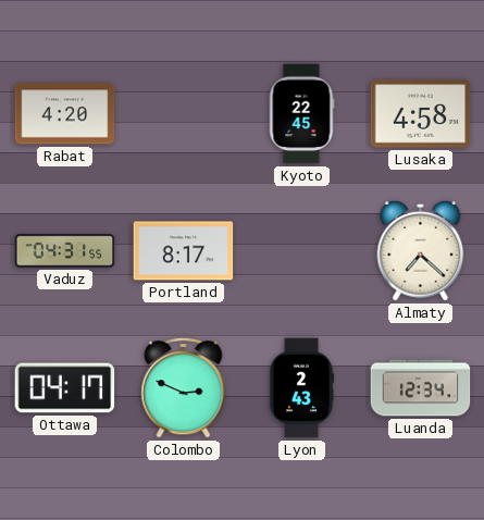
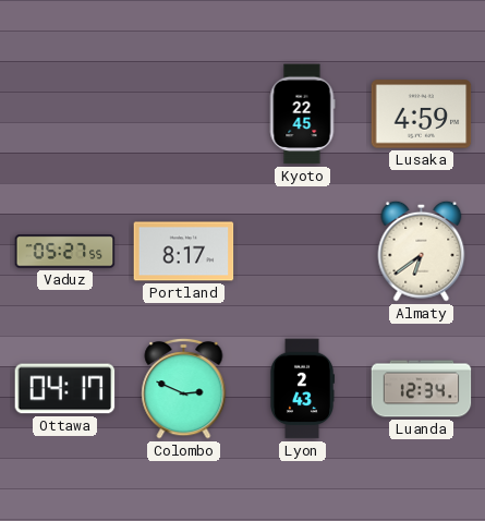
Rabat: 4:20 -> none (65, 114)
Lusaka: 4:58 -> 4:59 (422, 114)
Vaduz: 04:31 -> 05:27 (65, 252)
Almaty: 7:22 -> 6:39 (422, 251)
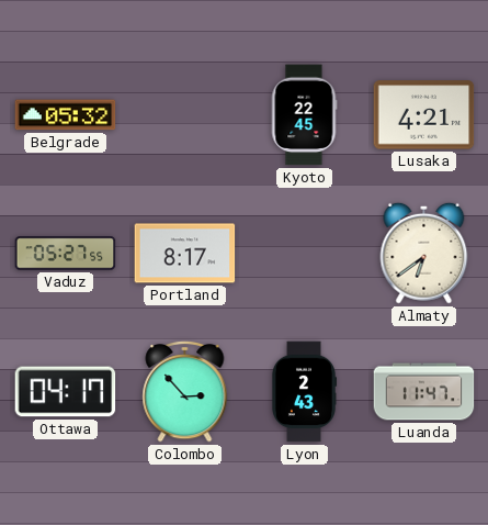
Belgrade: none -> 05:32 (66, 115)
Lusaka: 4:59 -> 4:21 (424, 115)
Colombo: 2:49 -> 2:53 (185, 391)
Luanda: 12:34 -> 11:47 (424, 392)
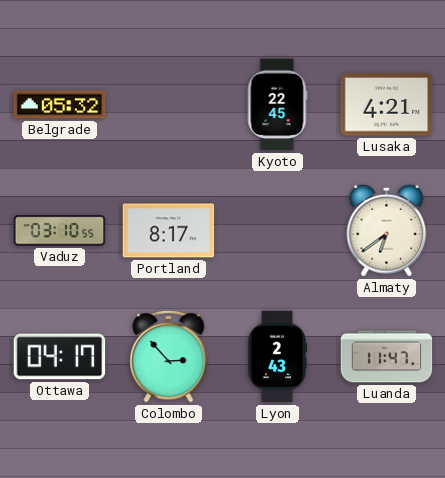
Vaduz: 05:27 -> 03:10 (60, 231)
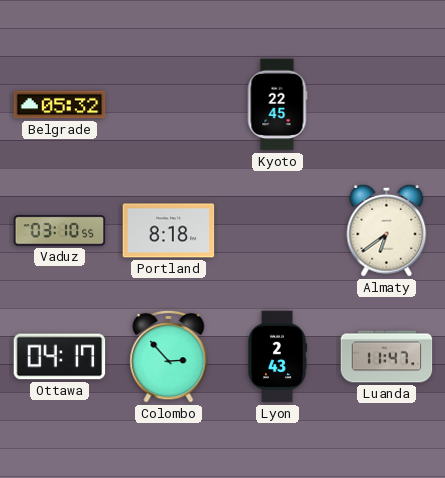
Lusaka: 4:21 -> none (387, 105)
Portland: 8:17 -> 8:18 (169, 231)
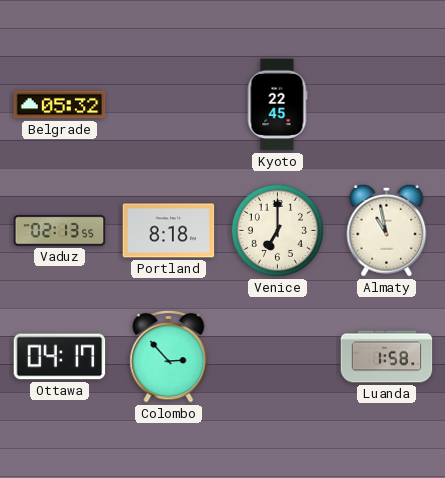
Vaduz: 03:10 -> 02:13 (60, 231)
Venice: none -> 7:00 (277, 230)
Almaty: 6:39 -> 10:58 (387, 230)
Lyon: 2:43 -> none (276, 357)
Luanda: 11:47 -> 1:58 (387, 357)
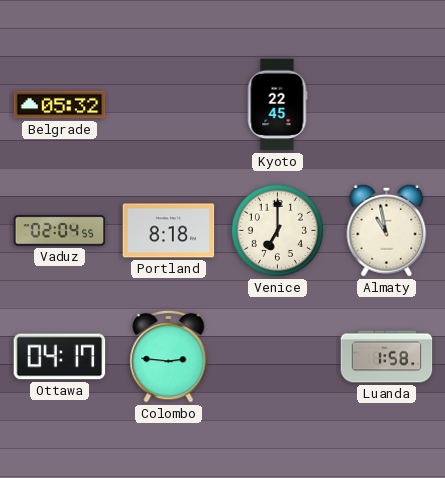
Vaduz: 02:13 -> 02:04 (60, 231)
Colombo: 2:53 -> 2:46 (169, 356)
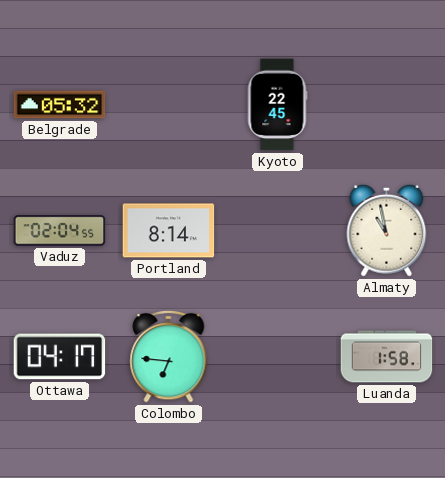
Portland: 8:18 -> 8:14 (169, 231)
Venice: 7:00 -> none (277, 230)
Colombo: 2:46 -> 6:46 (169, 356)
